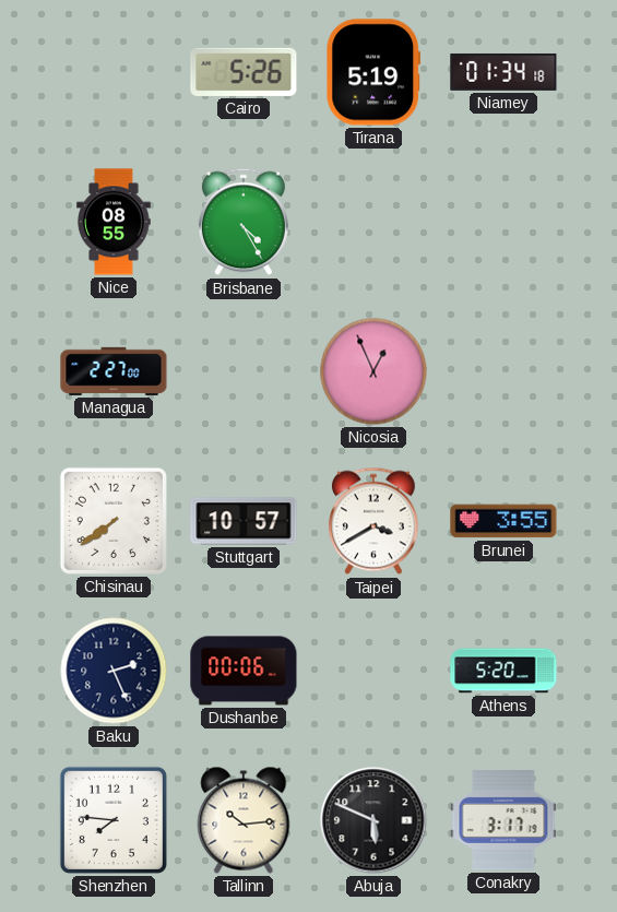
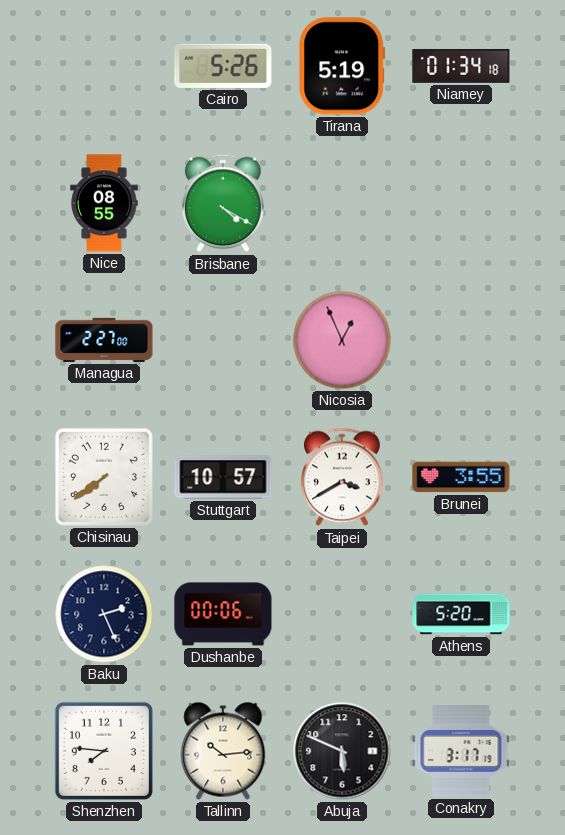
Brisbane: 4:25 -> 4:20 (223, 203)
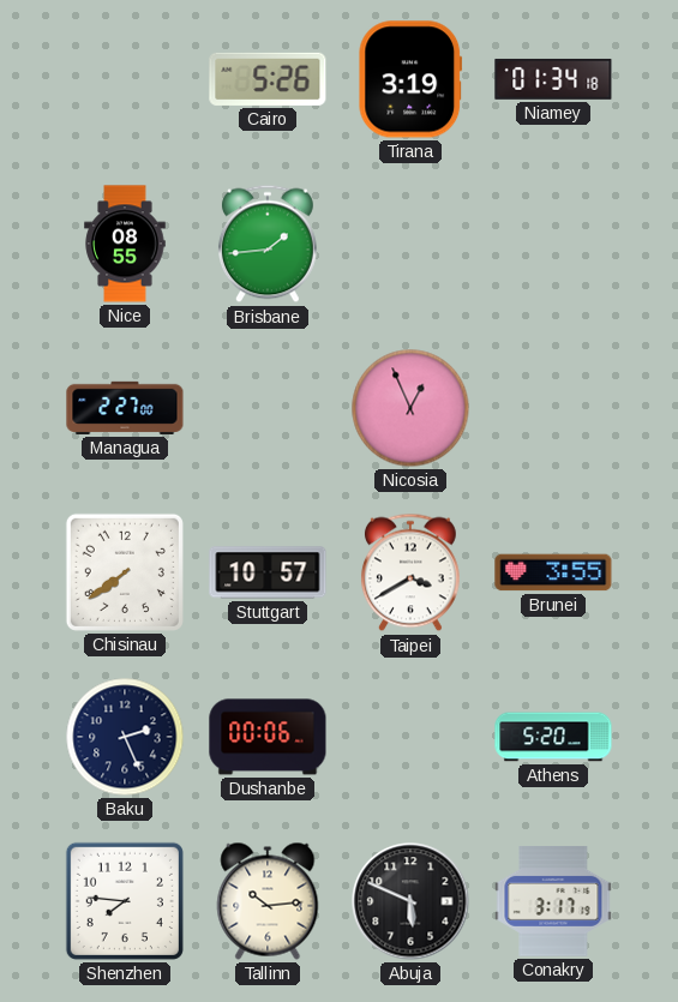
Tirana: 5:19 -> 3:19 (410, 79)
Brisbane: 4:20 -> 1:44 (268, 244)
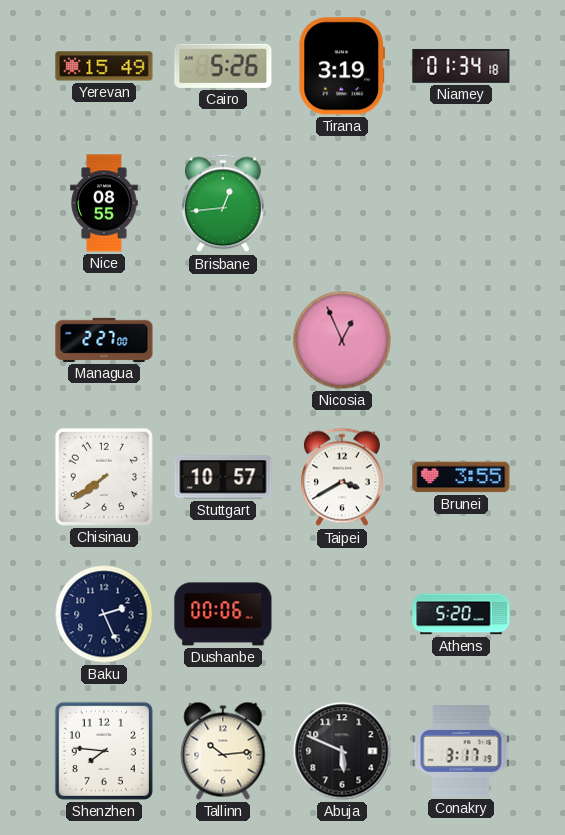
Yerevan: none -> 15:49 (104, 66)
Brisbane: 1:44 -> 12:44 (223, 203)
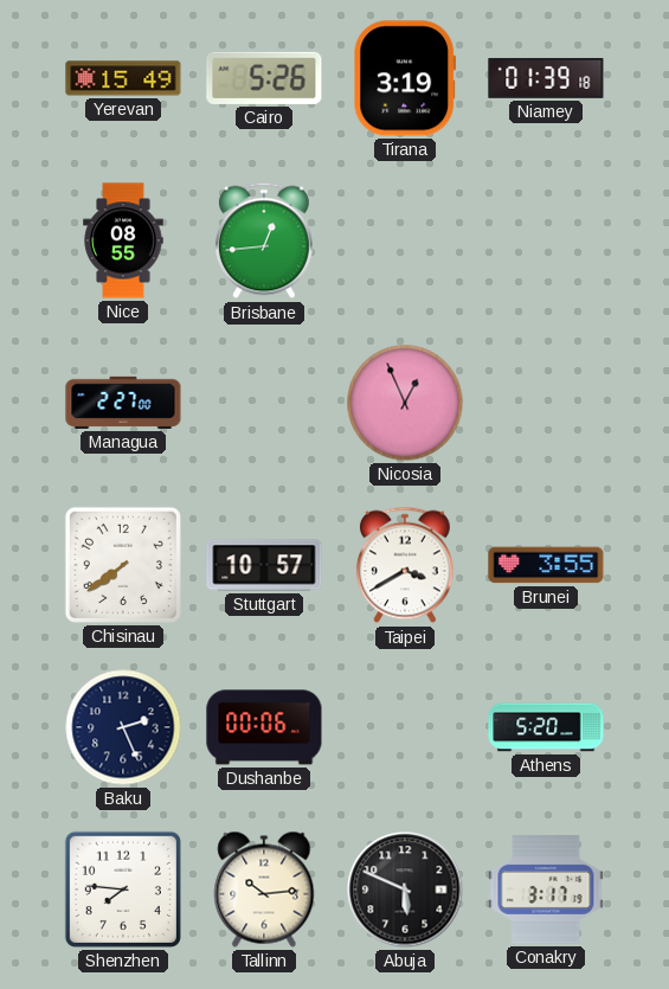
Niamey: 01:34 -> 01:39 (546, 78)
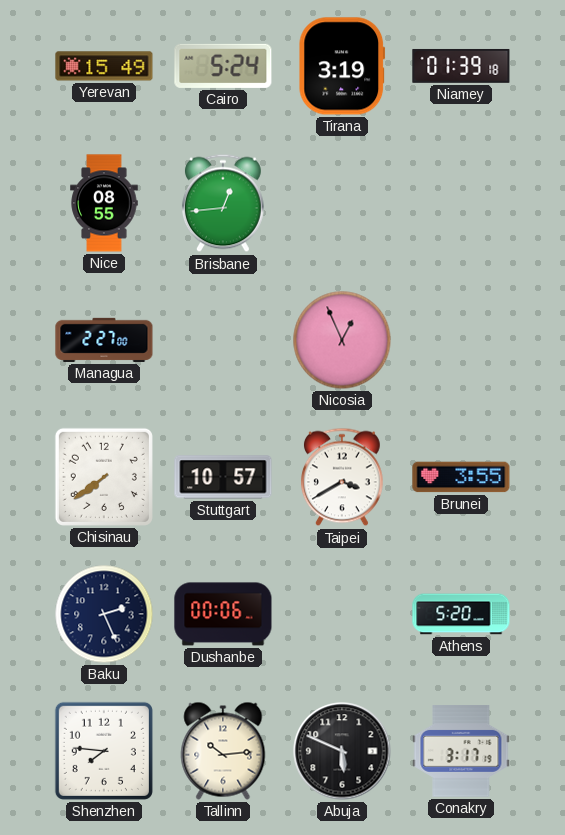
Cairo: 5:26 -> 5:24 (223, 66)
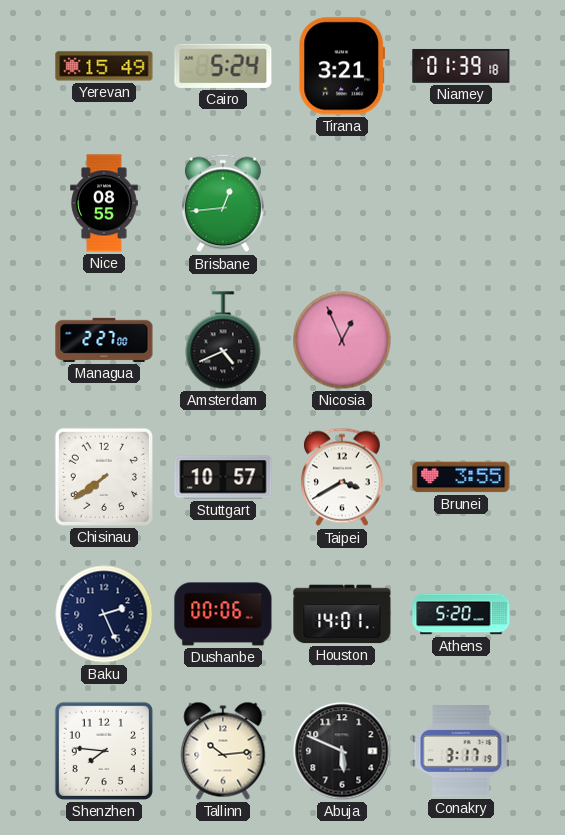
Tirana: 3:19 -> 3:21 (342, 66)
Amsterdam: none -> 4:41 (223, 340)
Houston: none -> 14:01 (342, 614)
